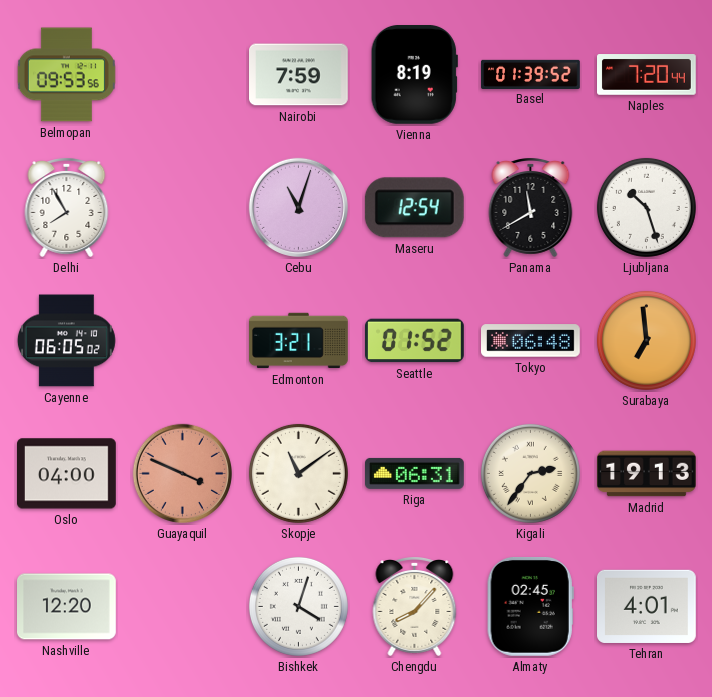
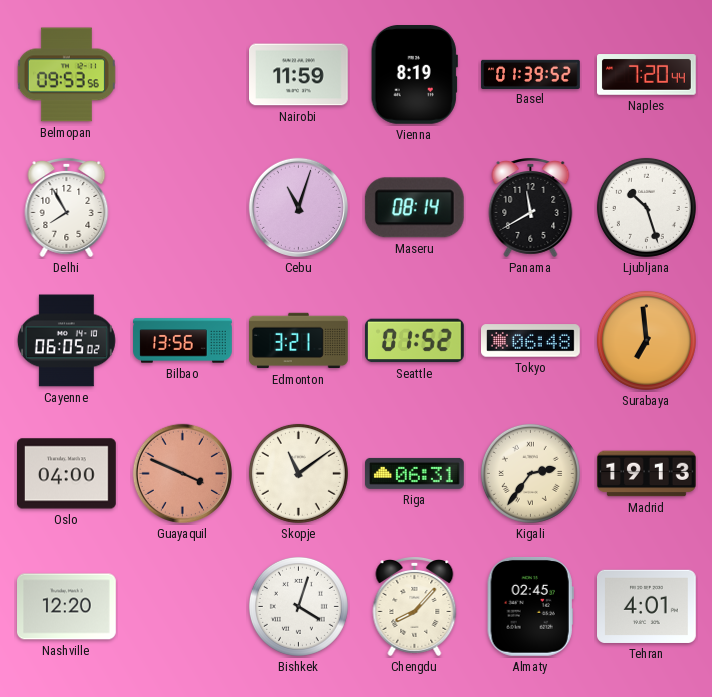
Nairobi: 7:59 -> 11:59 (299, 75)
Maseru: 12:54 -> 08:14 (414, 208)
Bilbao: none -> 13:56 (183, 341)
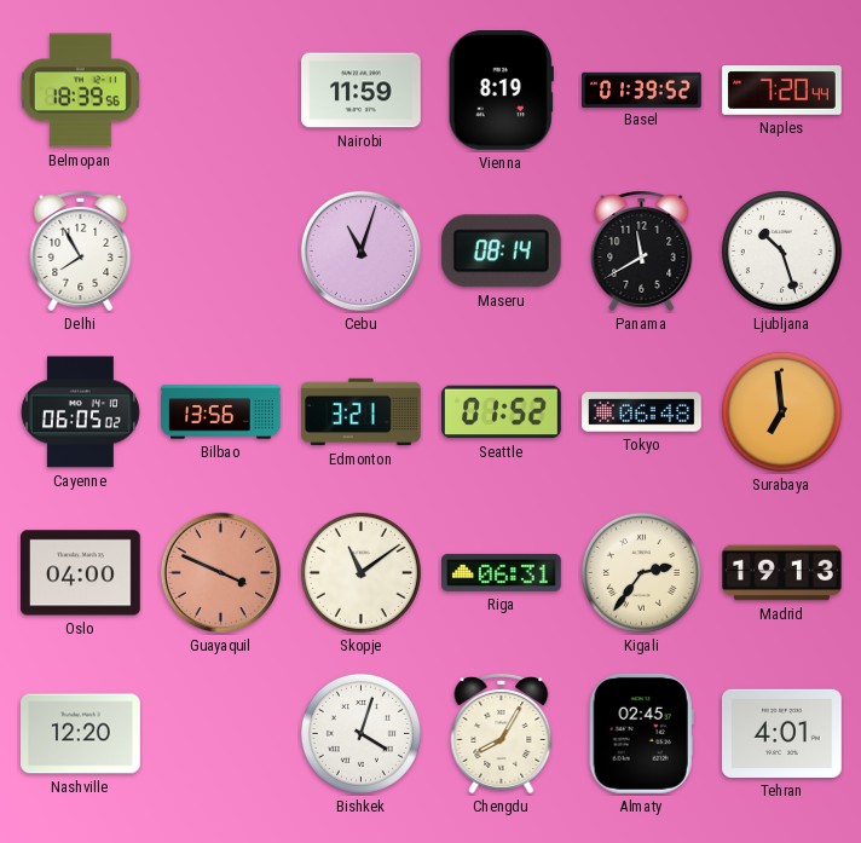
Belmopan: 09:53 -> 18:39 (80, 91)
Chengdu: 8:07 -> 8:05 (502, 734)
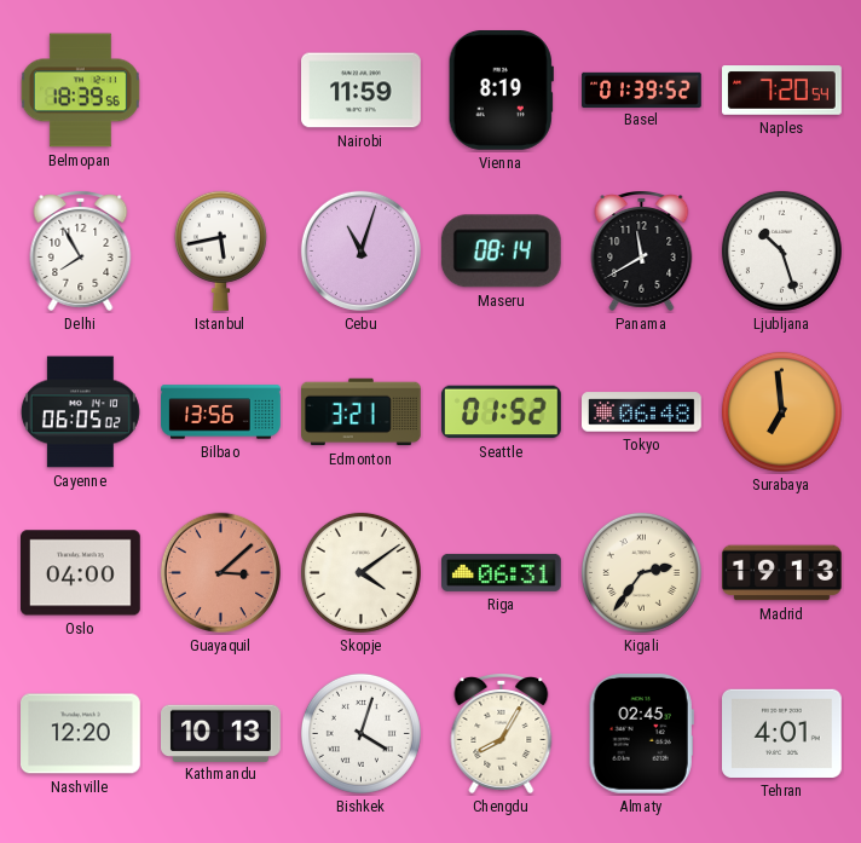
Naples: 7:20:44 -> 7:20:54 (782, 91)
Istanbul: none -> 5:43 (220, 250)
Guayaquil: 3:49 -> 3:08 (220, 572)
Skopje: 11:09 -> 4:09 (360, 572)
Kathmandu: none -> 10:13 (221, 733)
